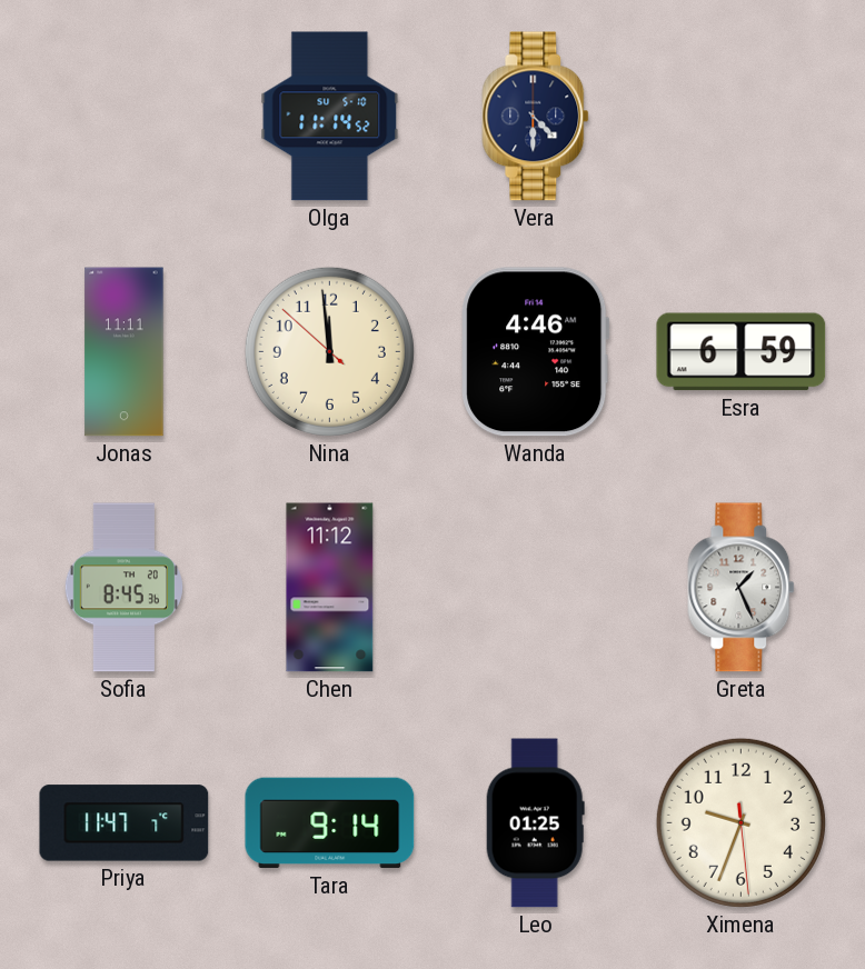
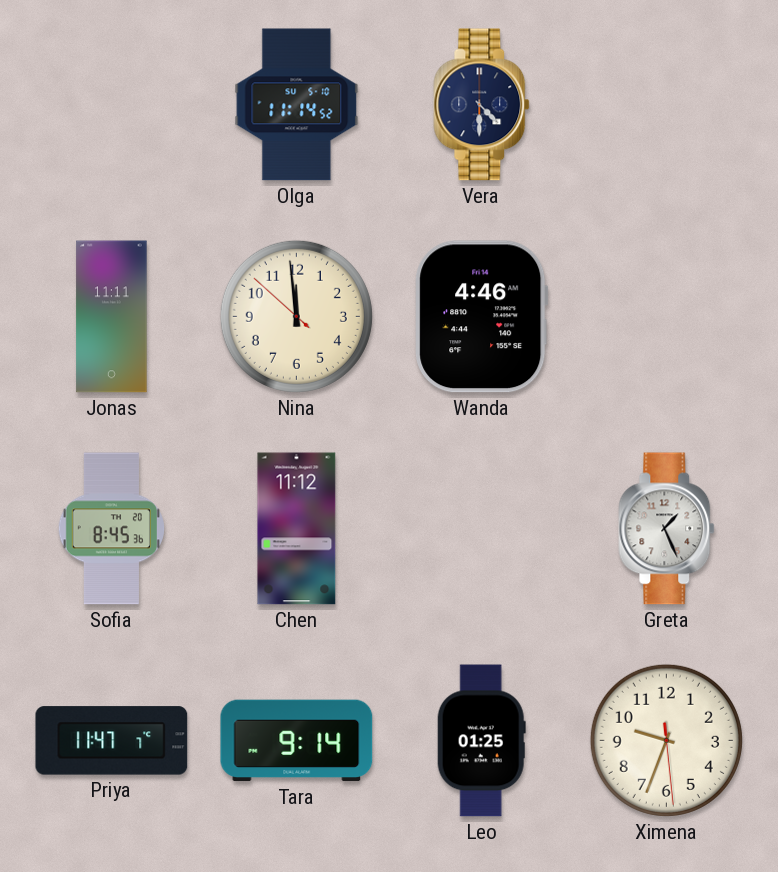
Esra: 6:59 -> none (742, 352)
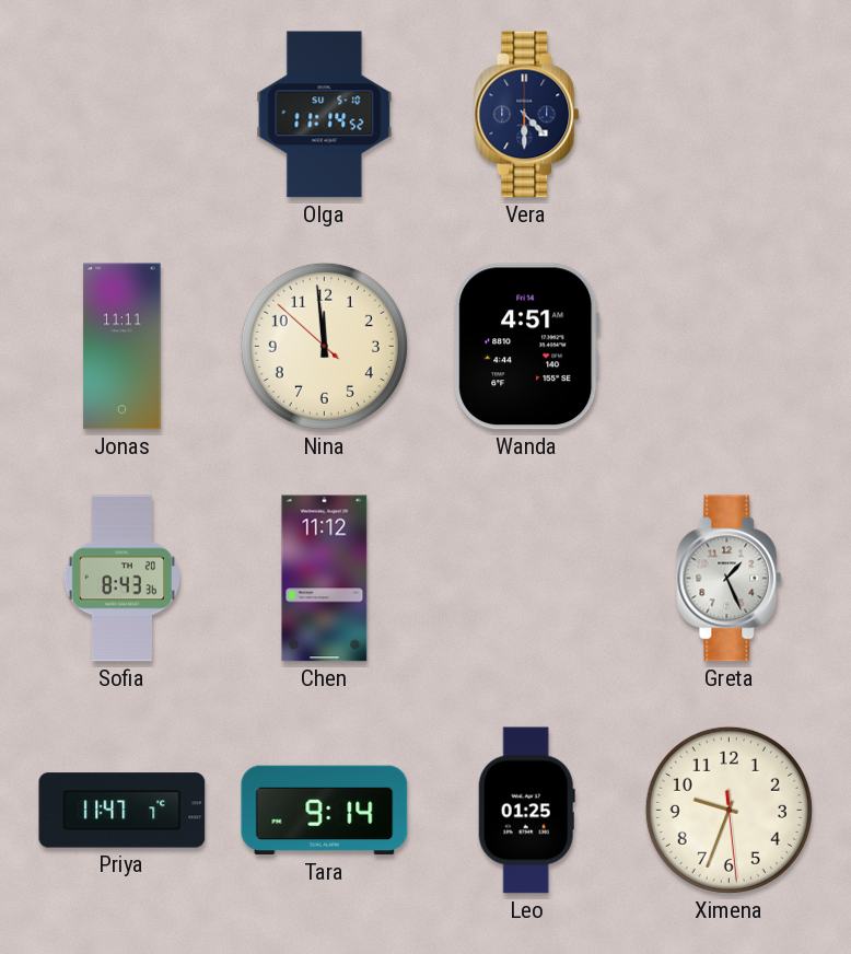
Wanda: 4:46 -> 4:51 (527, 347)
Sofia: 8:45 -> 8:43 (121, 579)
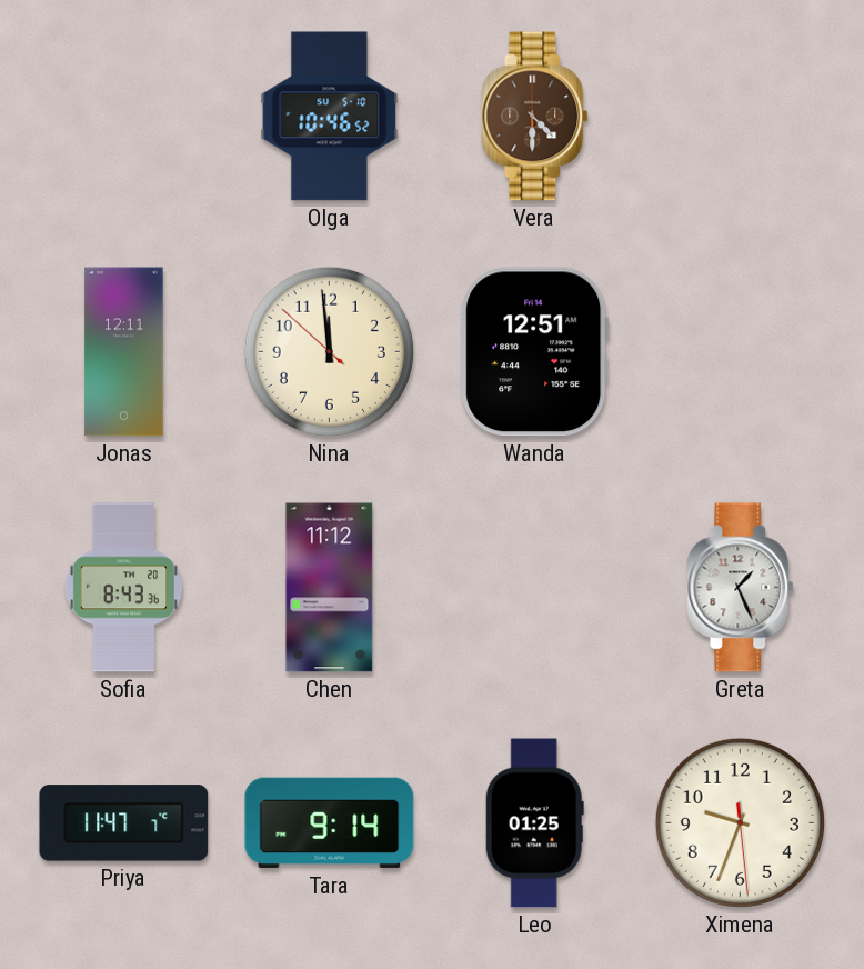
Olga: 11:14 -> 10:46 (330, 117)
Vera dial: navy -> brown (535, 117)
Jonas: 11:11 -> 12:11 (124, 352)
Wanda: 4:51 -> 12:51 (535, 352)
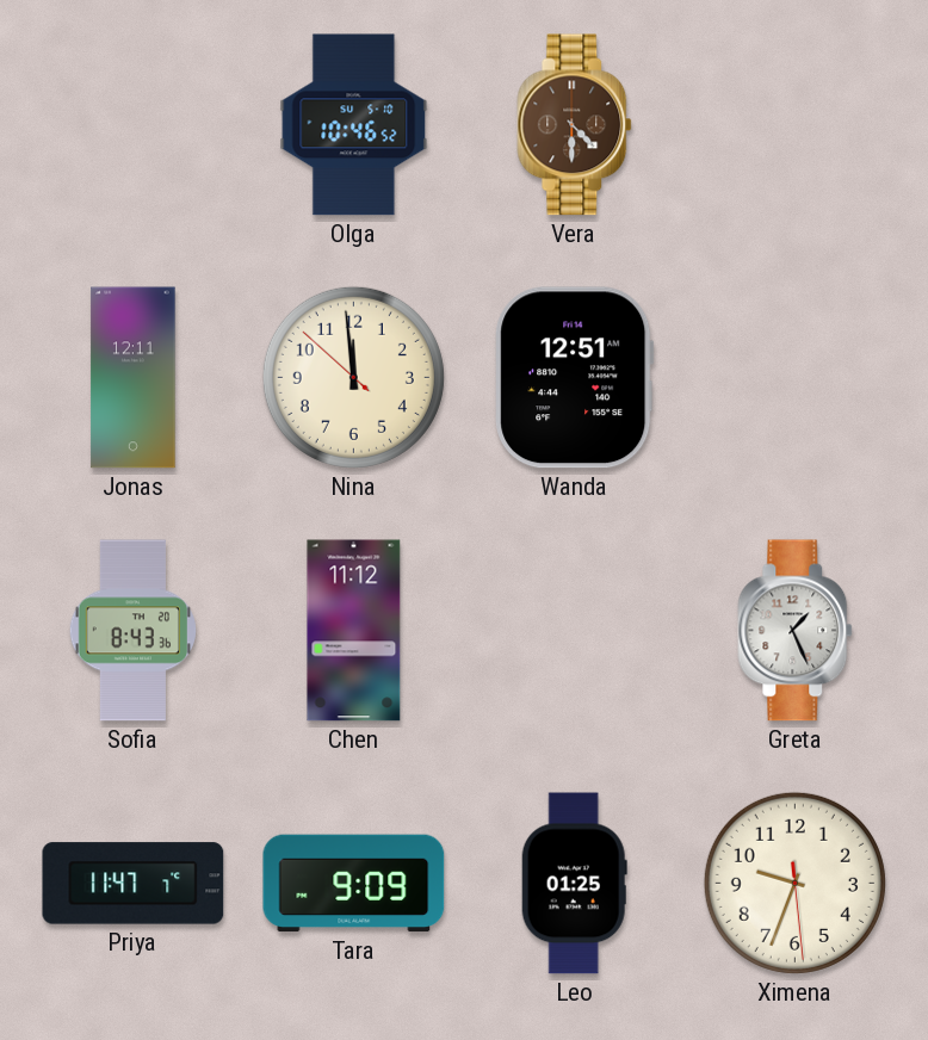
Tara: 9:14 -> 9:09 (354, 884)
